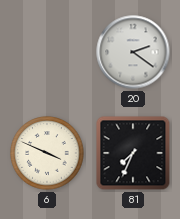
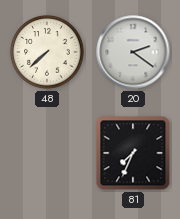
48: none -> 7:38 (47, 52)
6: 3:49 -> none (47, 153)
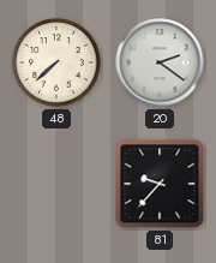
81: 7:34 -> 9:37 (160, 184)
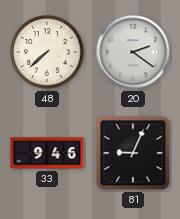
33: none -> 9:46 (47, 153)
81: 9:37 -> 9:04 (133, 153)
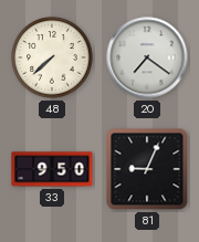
20: 2:21 -> 7:21 (147, 57)
33: 9:46 -> 9:50 (52, 169)
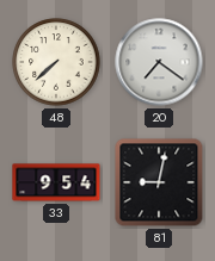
33: 9:50 -> 9:54 (56, 182)
81: 9:04 -> 9:02 (159, 182)
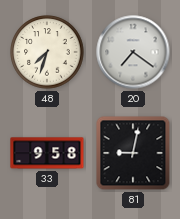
48: 7:38 -> 7:33 (47, 52)
33: 9:54 -> 9:58 (47, 153)
